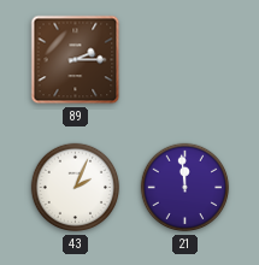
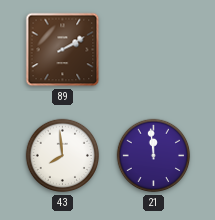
89: 2:15 -> 2:10 (63, 50)
43: 2:04 -> 7:59 (63, 156)
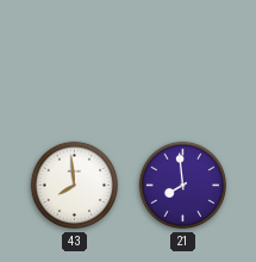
89: 2:10 -> none (63, 50)
21: 11:59 -> 7:59 (183, 186)
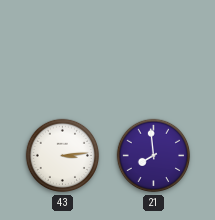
43: 7:59 -> 3:14 (63, 156)
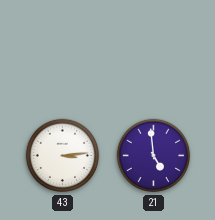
21: 7:59 -> 4:59 (154, 156)
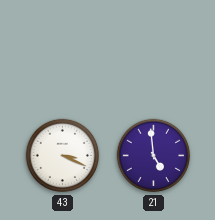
43: 3:14 -> 3:19 (63, 156)
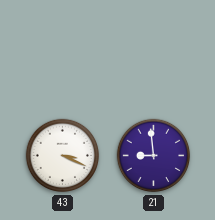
21: 4:59 -> 8:59 (154, 156)
